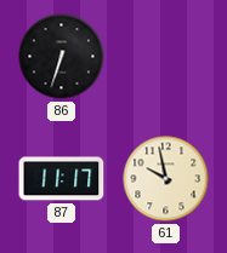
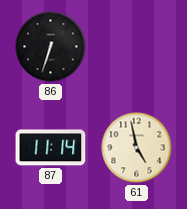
87: 11:17 -> 11:14 (51, 148)
61: 9:58 -> 4:58 (137, 148)
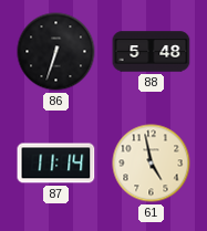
88: none -> 5:48 (152, 52)
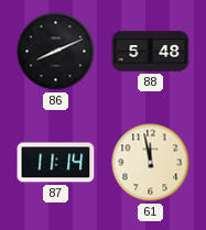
86: 6:33 -> 8:11 (56, 52)
61: 4:58 -> 11:58 (151, 163)
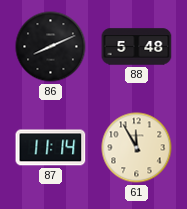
61: 11:58 -> 11:55 (137, 148)
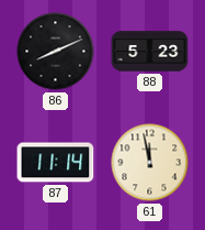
88: 5:48 -> 5:23 (150, 52)
61: 11:55 -> 11:58 (150, 163)
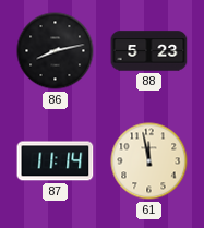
86: 8:11 -> 8:13 (56, 51)
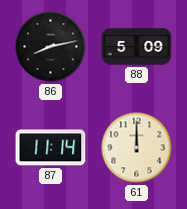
88: 5:23 -> 5:09 (137, 47)
61: 11:58 -> 12:00 (137, 148)
